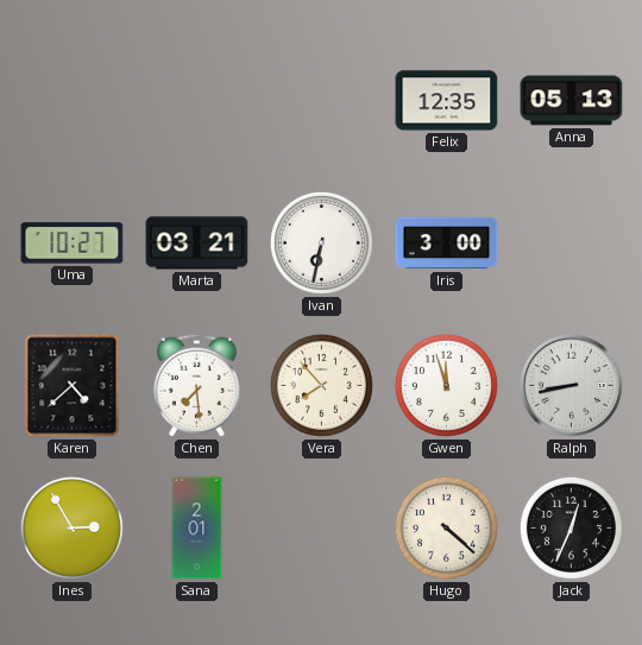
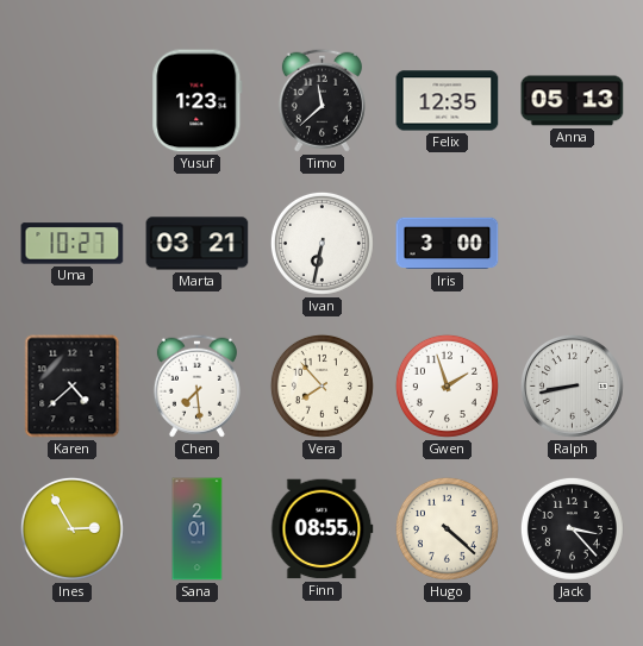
Yusuf: none -> 1:23 (198, 101)
Timo: none -> 11:38 (321, 100)
Gwen: 11:57 -> 1:57 (447, 385)
Finn: none -> 08:55 (323, 529)
Jack: 12:34 -> 3:23 (572, 528)
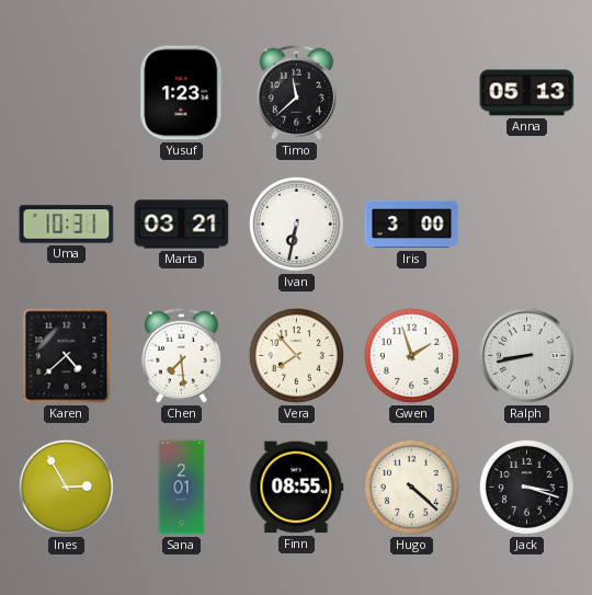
Felix: 12:35 -> none (448, 101)
Uma: 10:27 -> 10:31 (67, 225)
Jack: 3:23 -> 3:18 (526, 487)
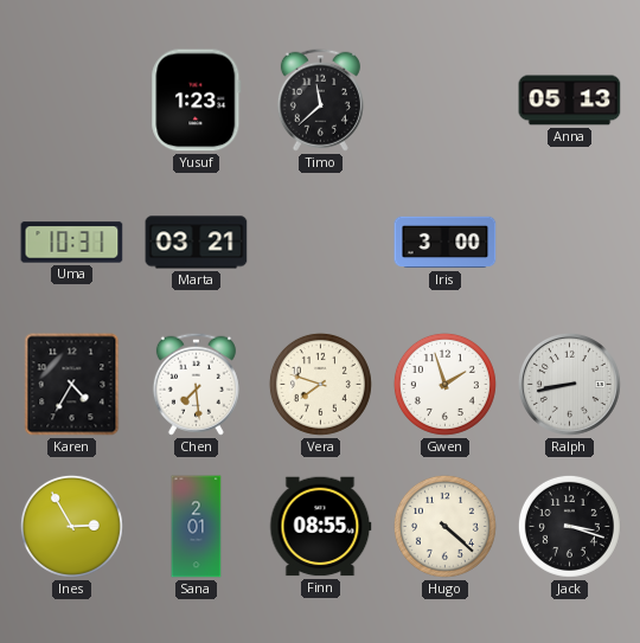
Ivan: 6:32 -> none (296, 224)
Karen: 4:38 -> 4:35 (72, 385)
Vera: 7:53 -> 7:48 (320, 384)
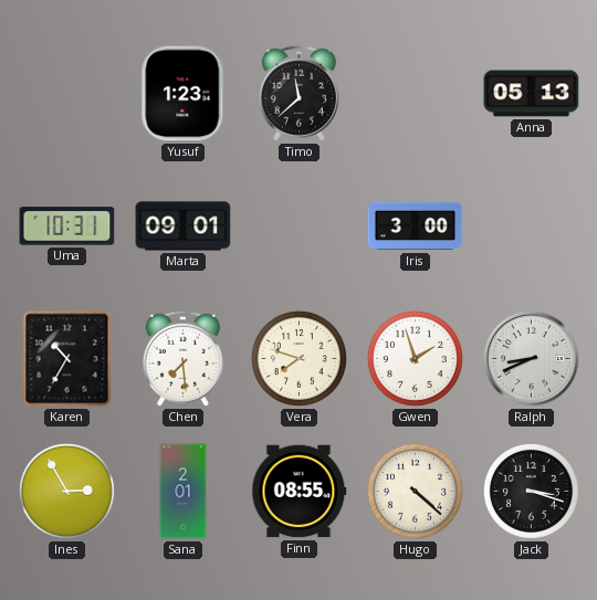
Marta: 03:21 -> 09:01 (184, 227)
Karen: 4:35 -> 10:35 (67, 359)
Ralph: 8:43 -> 8:41 (531, 358)
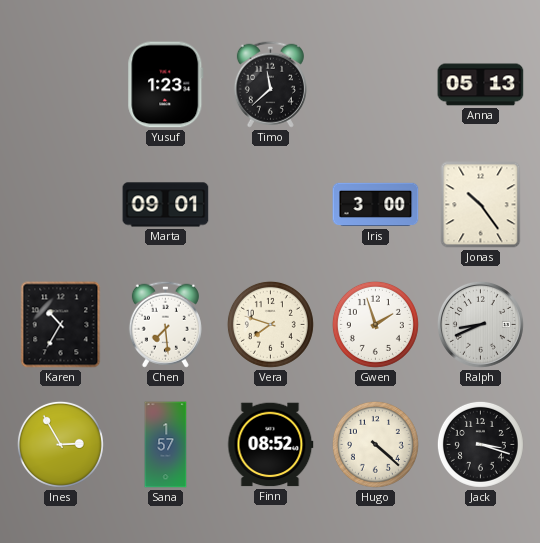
Uma: 10:31 -> none (67, 227)
Jonas: none -> 10:24 (481, 205)
Sana: 2:01 -> 1:57 (166, 445)
Finn: 08:55 -> 08:52 (271, 445)
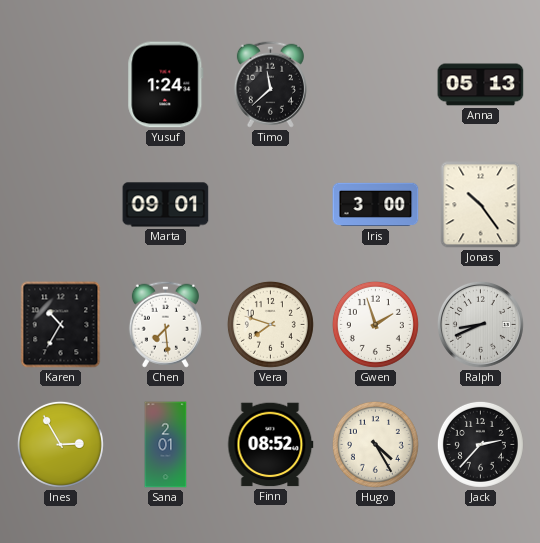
Yusuf: 1:23 -> 1:24 (166, 85)
Sana: 1:57 -> 2:01 (166, 445)
Hugo: 4:22 -> 4:25 (375, 444)
Jack: 3:18 -> 2:37 (480, 444)
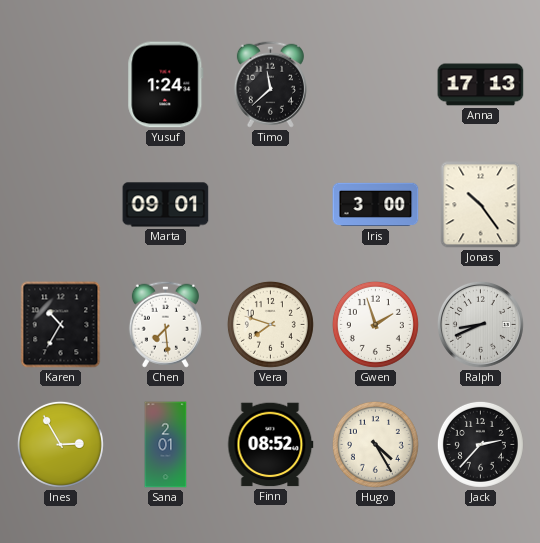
Anna: 05:13 -> 17:13 (481, 85)
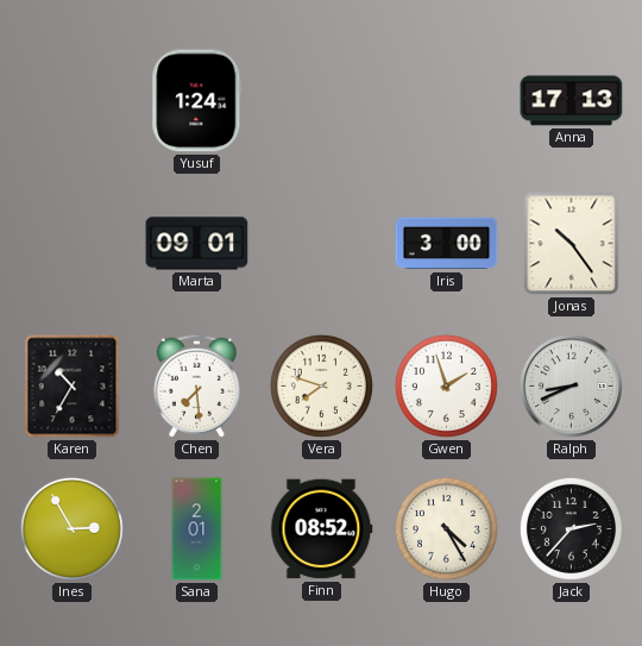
Timo: 11:38 -> none (270, 84)
